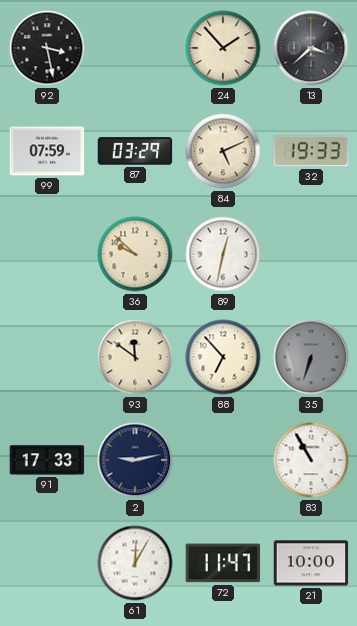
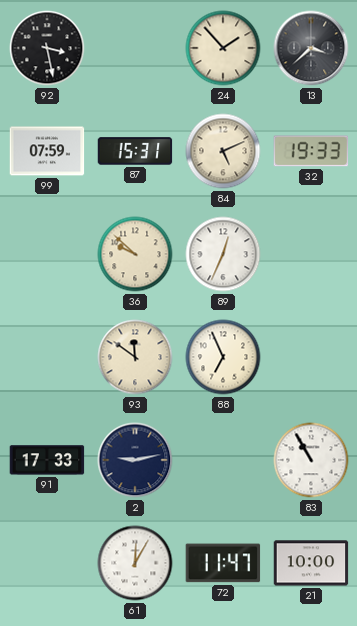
87: 03:29 -> 15:31 (135, 151)
89: 12:32 -> 12:34 (223, 254)
88: 6:53 -> 6:56 (223, 357)
35: 6:33 -> none (311, 357)
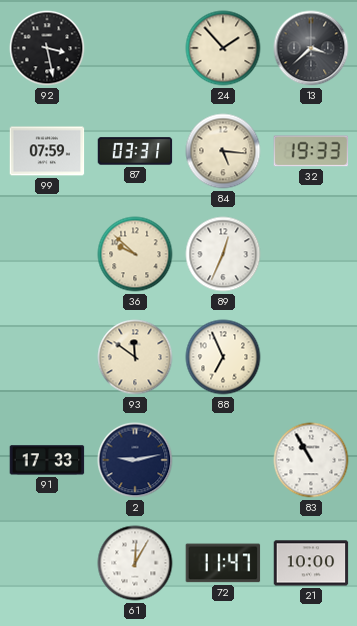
87: 15:31 -> 03:31 (135, 151)
84: 5:11 -> 5:16 (223, 151)
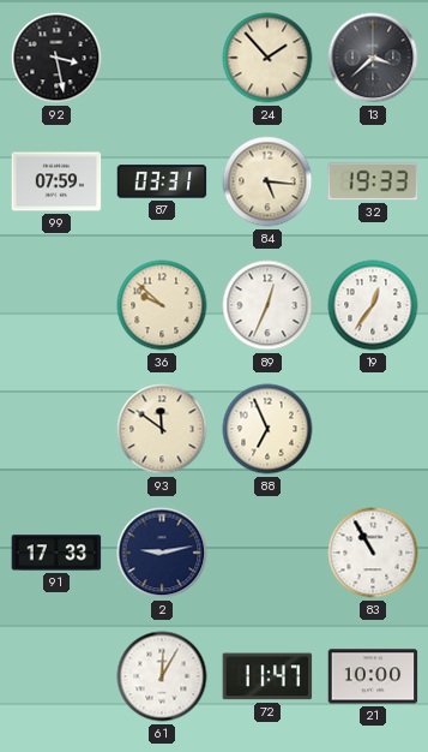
19: none -> 12:36 (373, 305)
